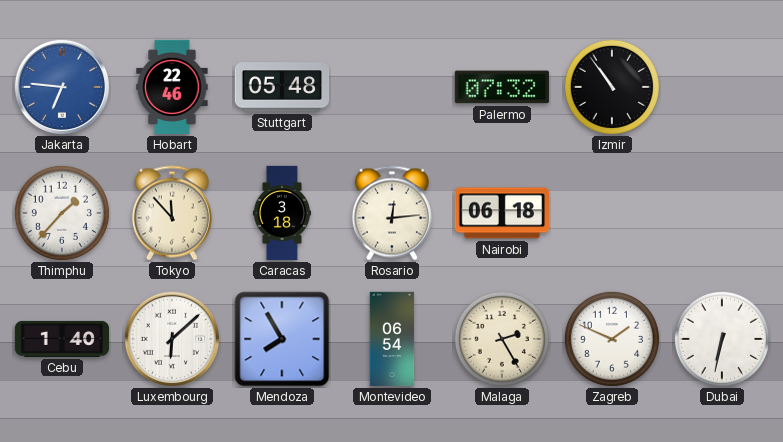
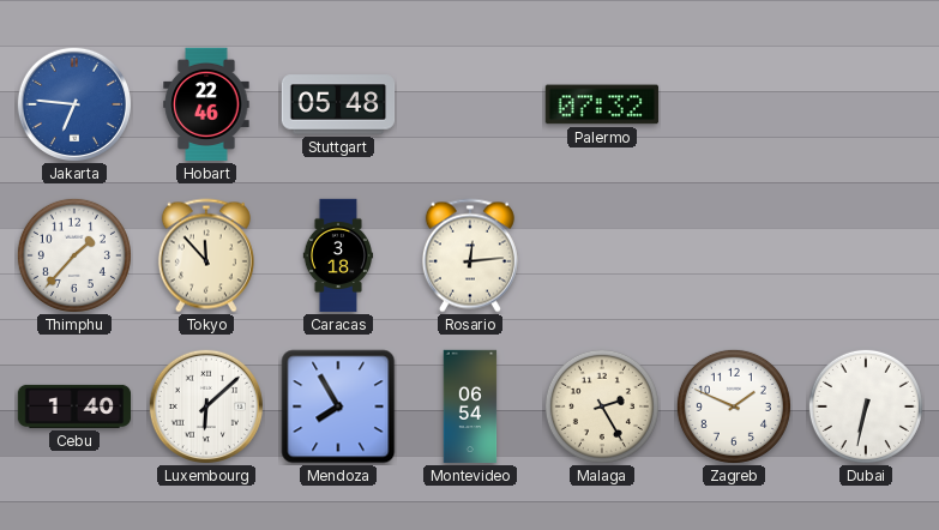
Izmir: 10:54 -> none (612, 87)
Nairobi: 06:18 -> none (502, 213)
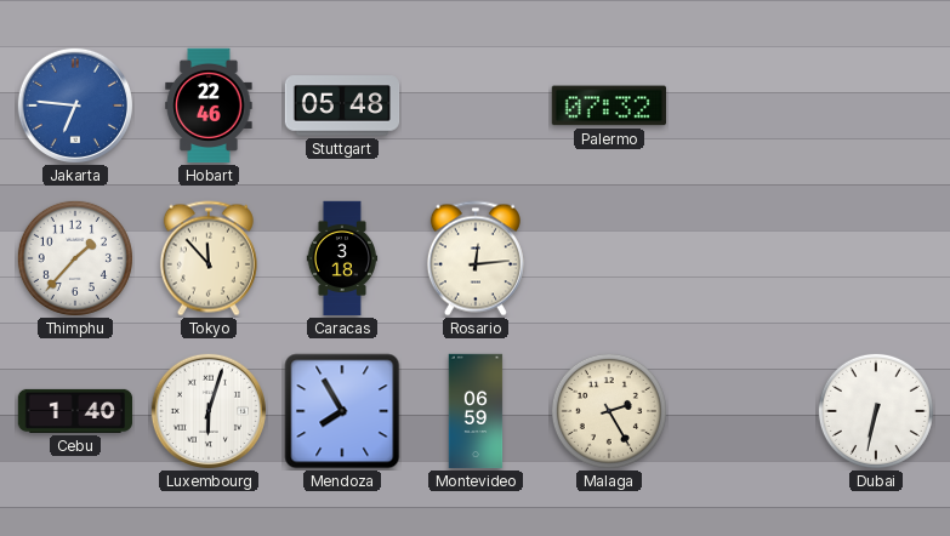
Luxembourg: 6:08 -> 6:03 (207, 410)
Montevideo: 06:54 -> 06:59 (476, 411)
Zagreb: 1:49 -> none (734, 406)
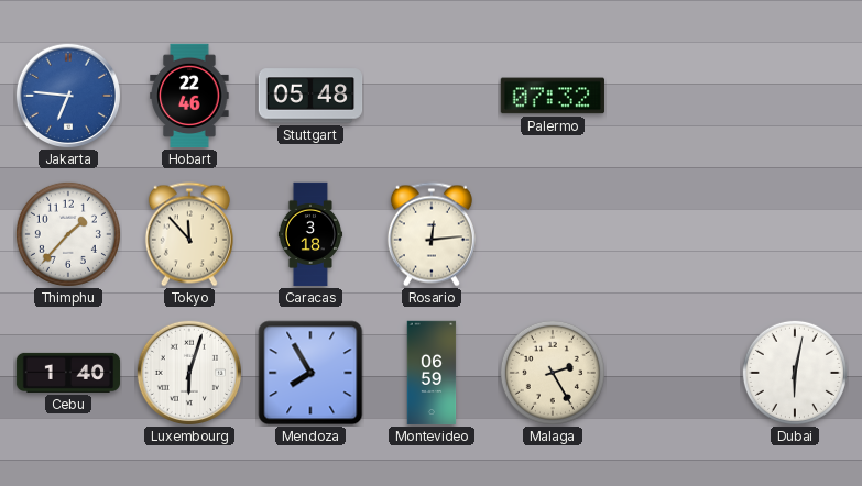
Dubai: 6:32 -> 6:02 (795, 373)
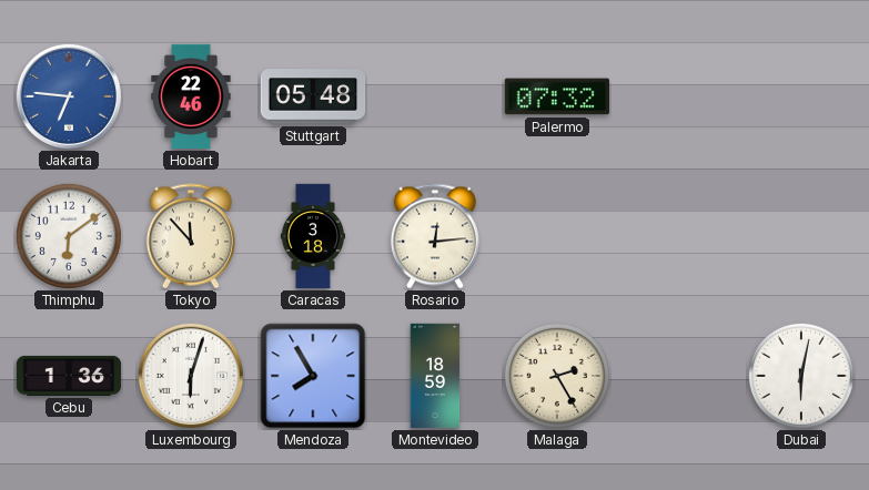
Thimphu: 1:37 -> 6:09 (69, 236)
Cebu: 1:40 -> 1:36 (69, 376)
Montevideo: 06:59 -> 18:59 (435, 376)
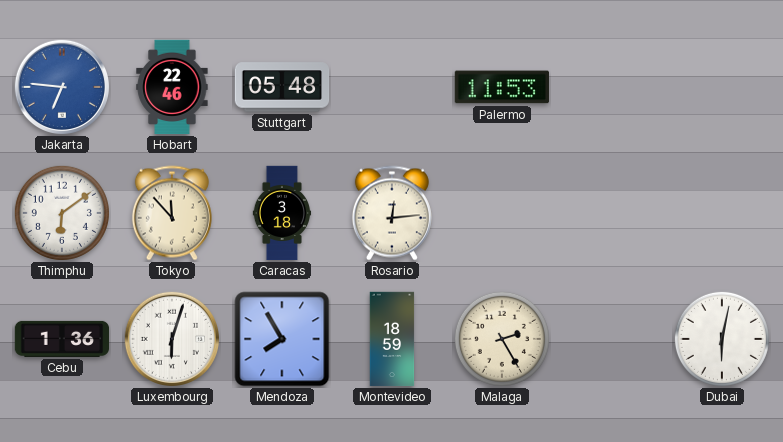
Palermo: 07:32 -> 11:53 (502, 87)
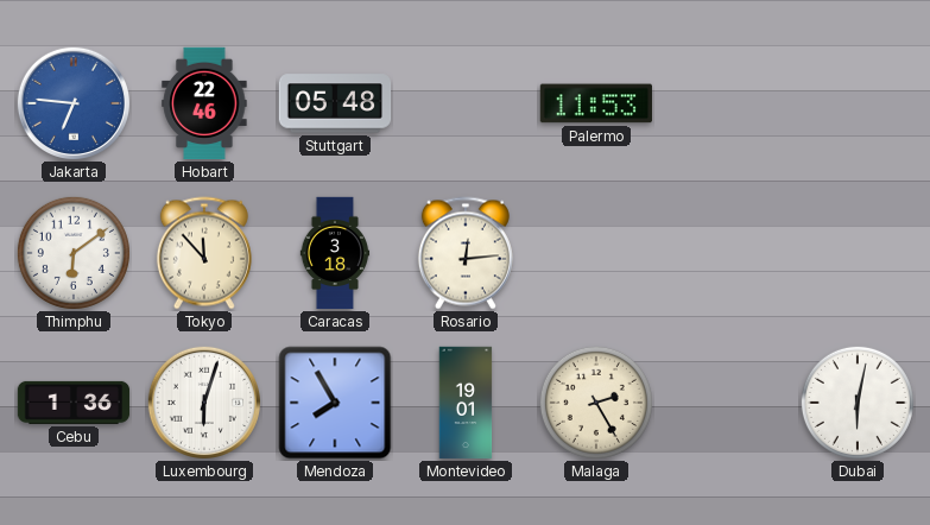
Montevideo: 18:59 -> 19:01 (466, 403)
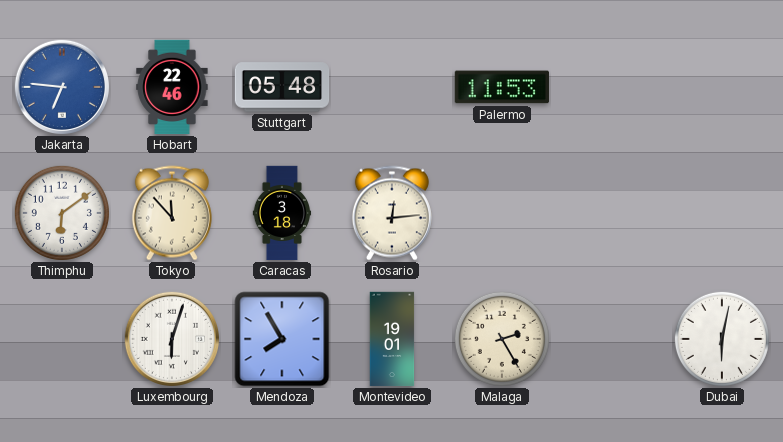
Cebu: 1:36 -> none (74, 403)
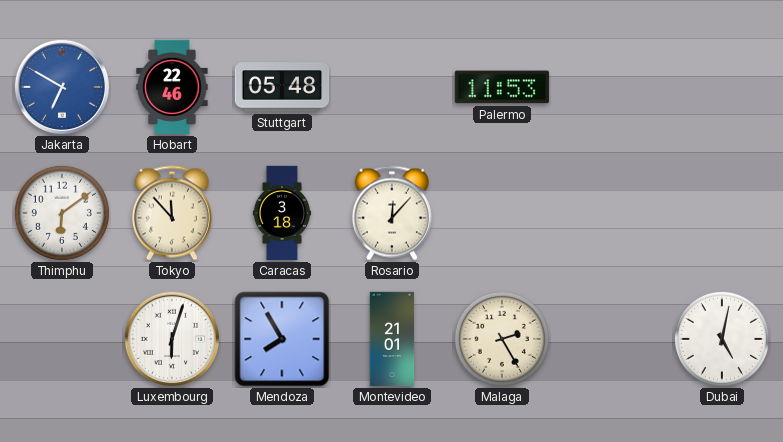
Jakarta: 6:46 -> 6:50 (61, 86)
Rosario: 12:14 -> 12:07 (392, 213)
Montevideo: 19:01 -> 21:01 (392, 339)
Dubai: 6:02 -> 5:02 (722, 339)
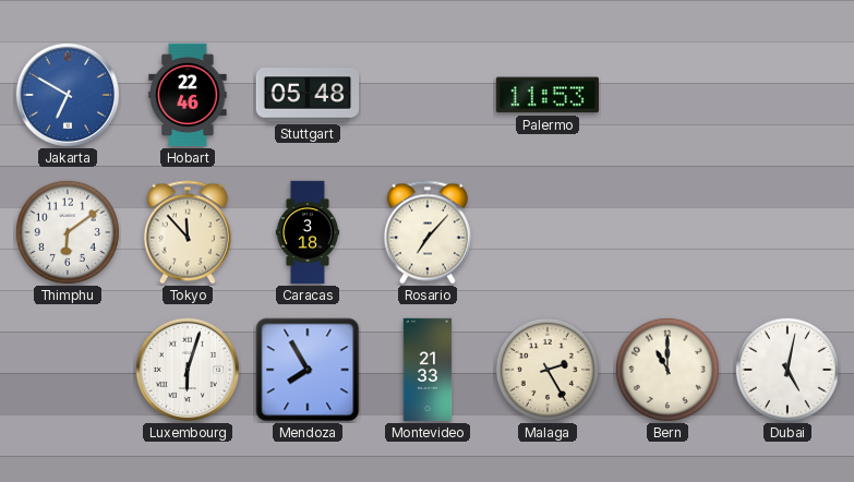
Rosario: 12:07 -> 7:07 (428, 232)
Montevideo: 21:01 -> 21:33 (428, 370)
Bern: none -> 11:00 (667, 370)
